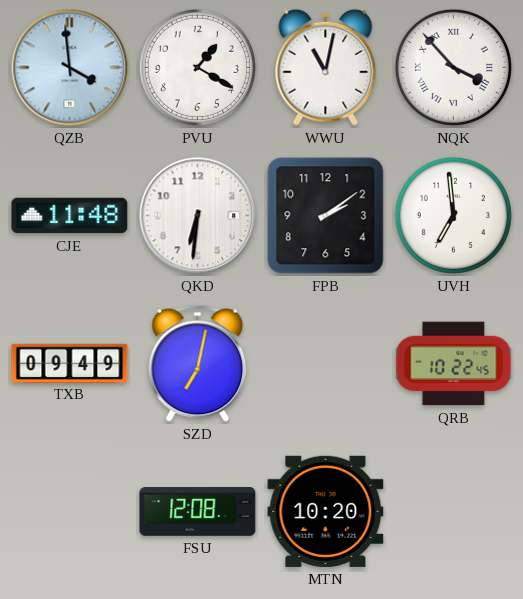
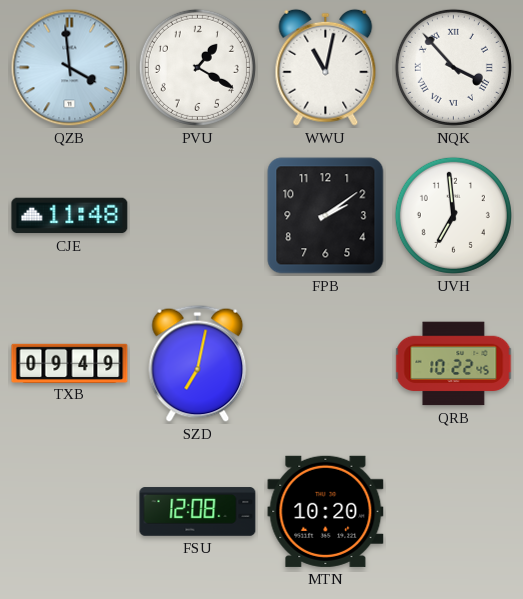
QKD: 6:31 -> none (198, 216)
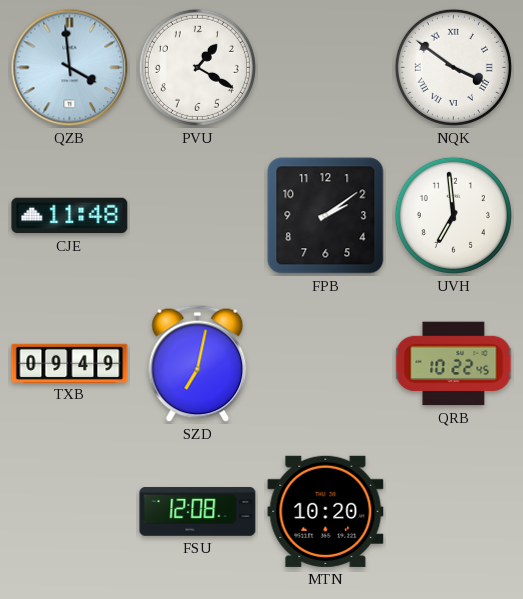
WWU: 11:02 -> none (326, 67)
NQK: 3:53 -> 3:51 (453, 67)
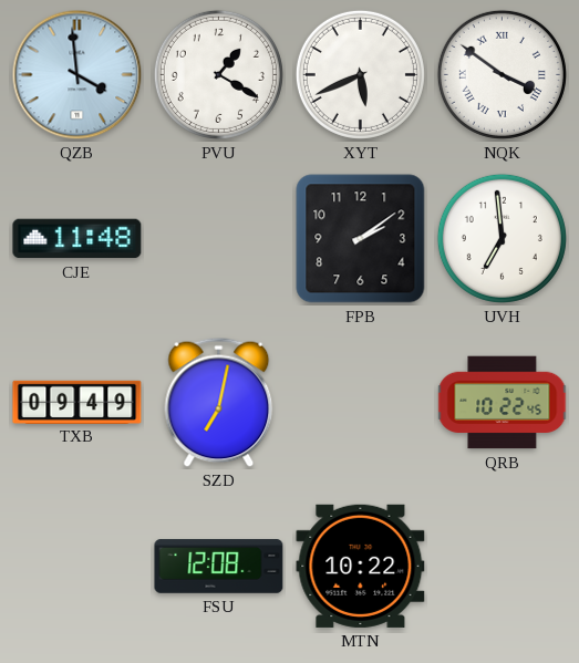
XYT: none -> 5:41 (360, 74)
MTN: 10:20 -> 10:22 (361, 566)
